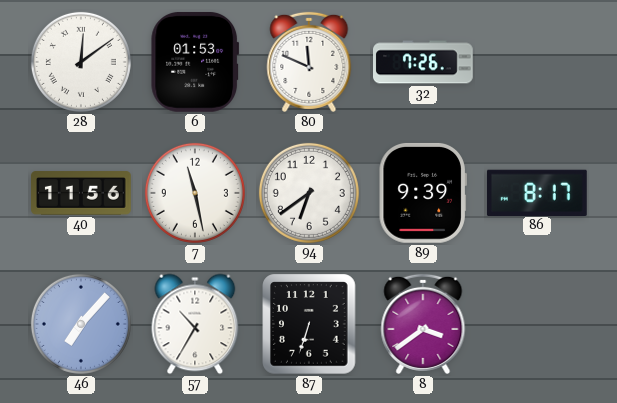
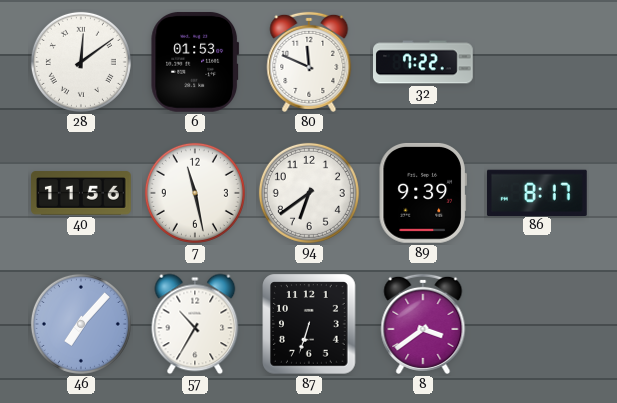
32: 7:26 -> 7:22 (424, 62)
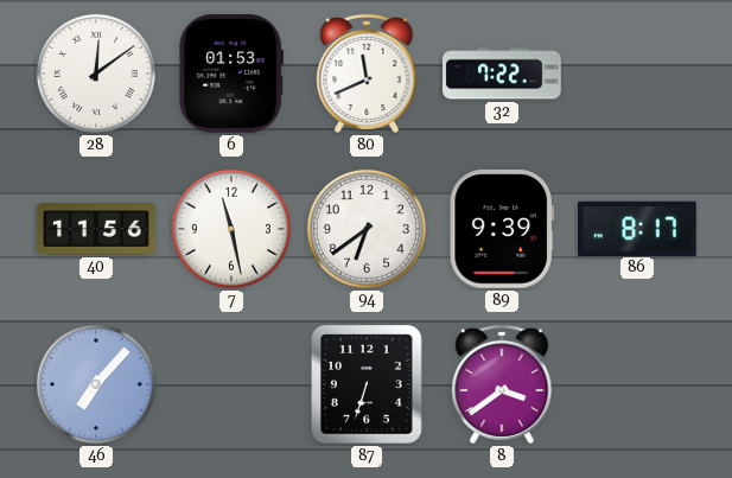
80: 11:49 -> 11:41 (367, 74)
57: 10:35 -> none (195, 324)
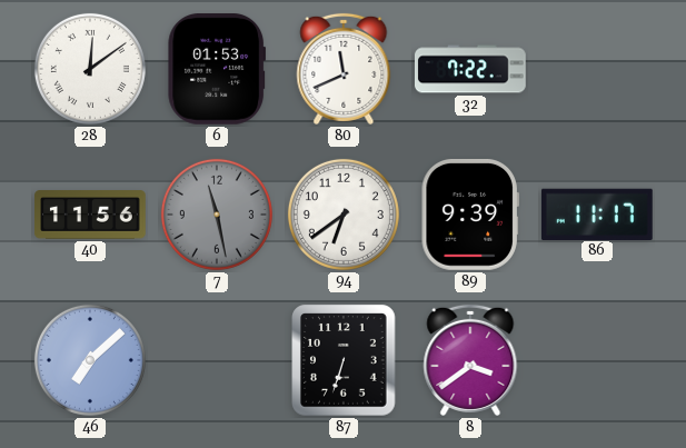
7 dial: white -> grey (217, 215)
86: 8:17 -> 11:17 (597, 213)
46: 7:07 -> 7:08 (90, 360)
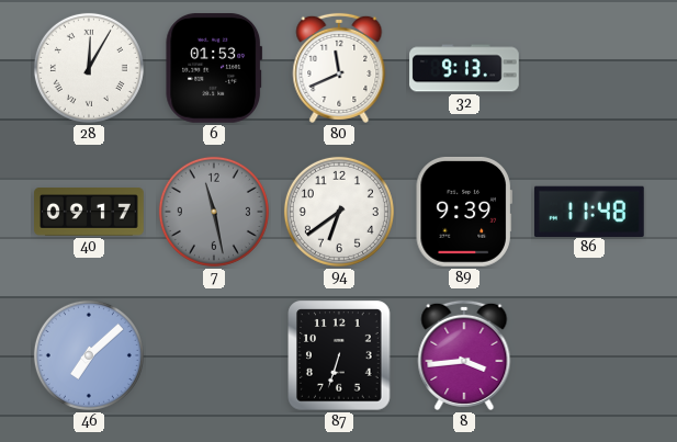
28: 12:09 -> 12:05 (89, 68)
32: 7:22 -> 9:13 (465, 68)
40: 11:56 -> 09:17 (89, 212)
86: 11:17 -> 11:48 (589, 211)
8: 3:39 -> 3:44 (464, 355)
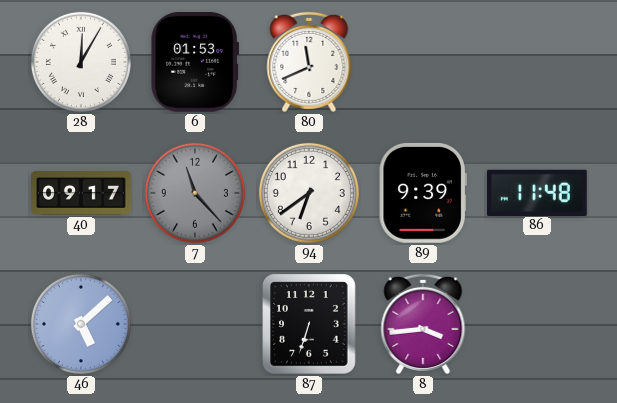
32: 9:13 -> none (465, 68)
7: 11:28 -> 11:23 (195, 193)
46: 7:08 -> 5:08 (81, 324)
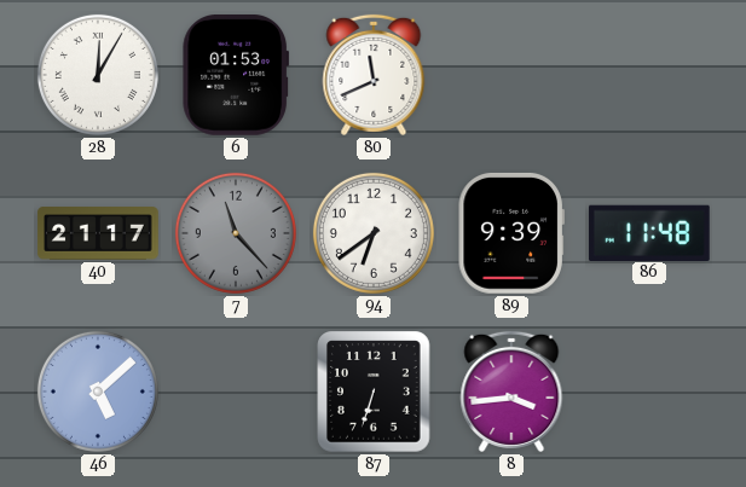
40: 09:17 -> 21:17 (98, 233)
